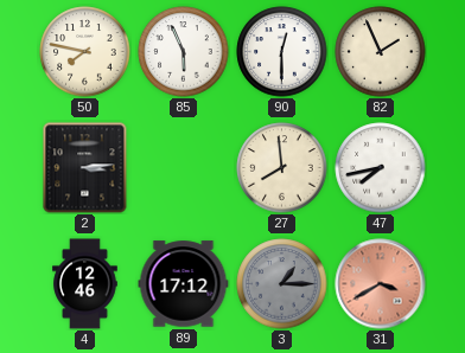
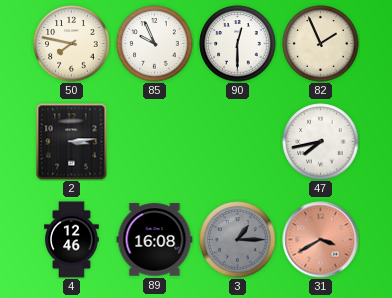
85: 5:56 -> 9:56 (155, 44)
27: 7:59 -> none (282, 168)
89: 17:12 -> 16:08 (155, 240)
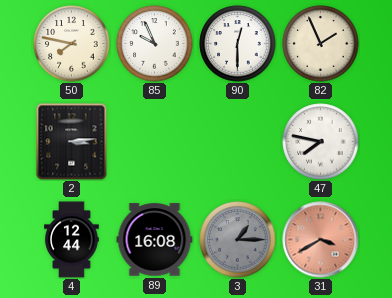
47: 7:43 -> 7:47 (321, 142)
4: 12:46 -> 12:44 (72, 240)
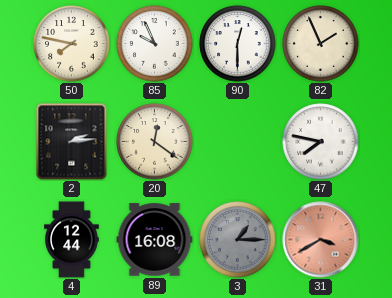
2: 3:14 -> 2:14 (72, 142)
20: none -> 12:21 (155, 142)
